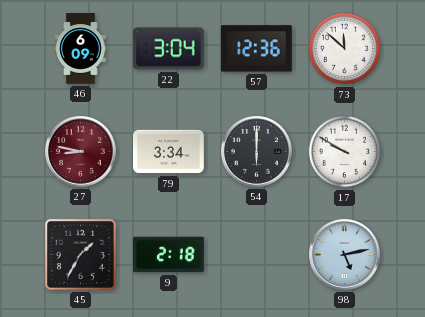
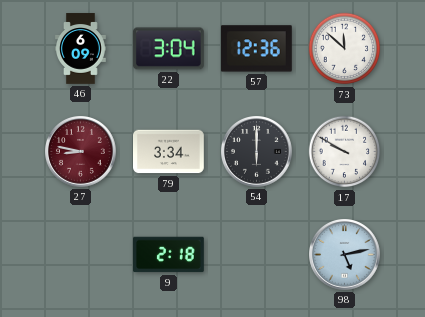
45: 1:35 -> none (80, 254)
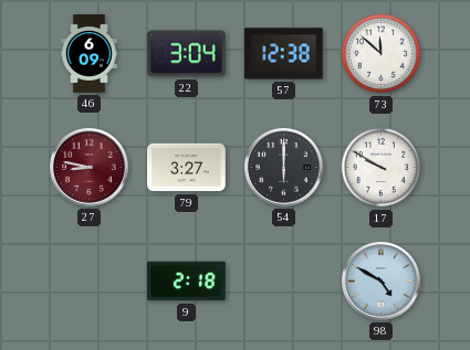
57: 12:36 -> 12:38 (283, 54)
79: 3:34 -> 3:27 (187, 168)
98: 5:13 -> 4:50 (382, 282)
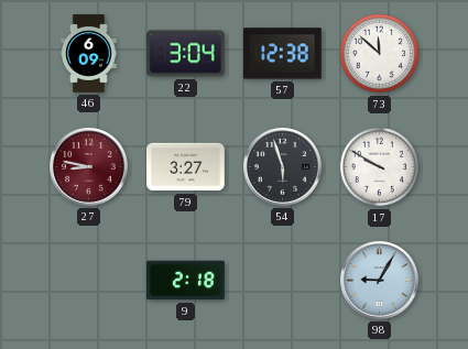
54: 6:00 -> 5:57 (283, 167)
98: 4:50 -> 9:05 (380, 281)
